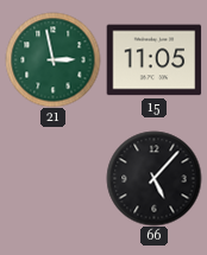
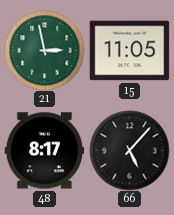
48: none -> 8:17 (44, 151)
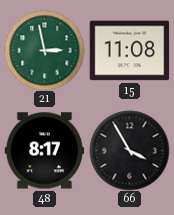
15: 11:05 -> 11:08 (129, 51)
66: 5:07 -> 3:55 (129, 150)
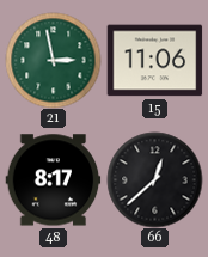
15: 11:08 -> 11:06 (154, 61)
66: 3:55 -> 12:38 (154, 179)
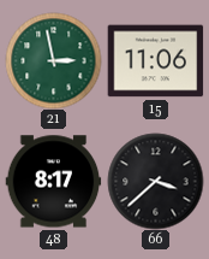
66: 12:38 -> 3:38 (155, 181)
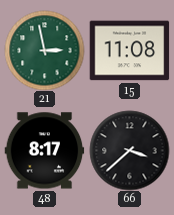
15: 11:06 -> 11:08 (129, 51)
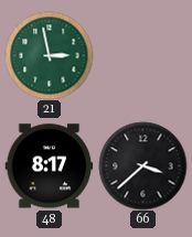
15: 11:08 -> none (129, 51)
